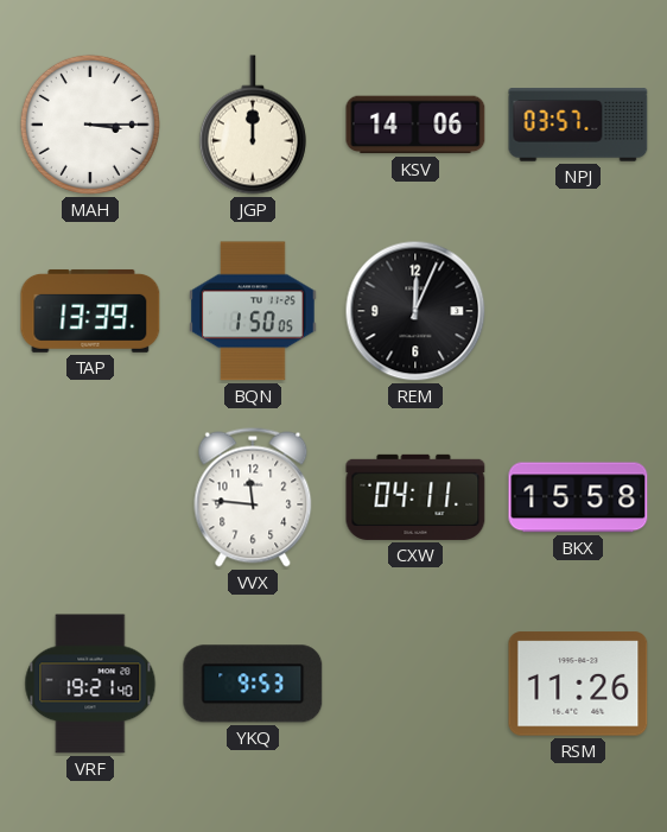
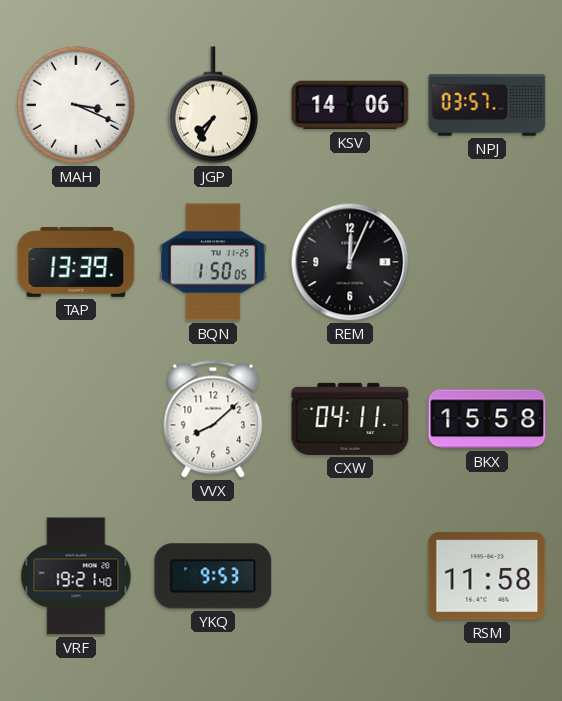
MAH: 3:15 -> 3:19 (76, 105)
JGP: 12:00 -> 7:35 (213, 105)
VVX: 11:46 -> 8:08 (213, 419)
RSM: 11:26 -> 11:58 (487, 576)
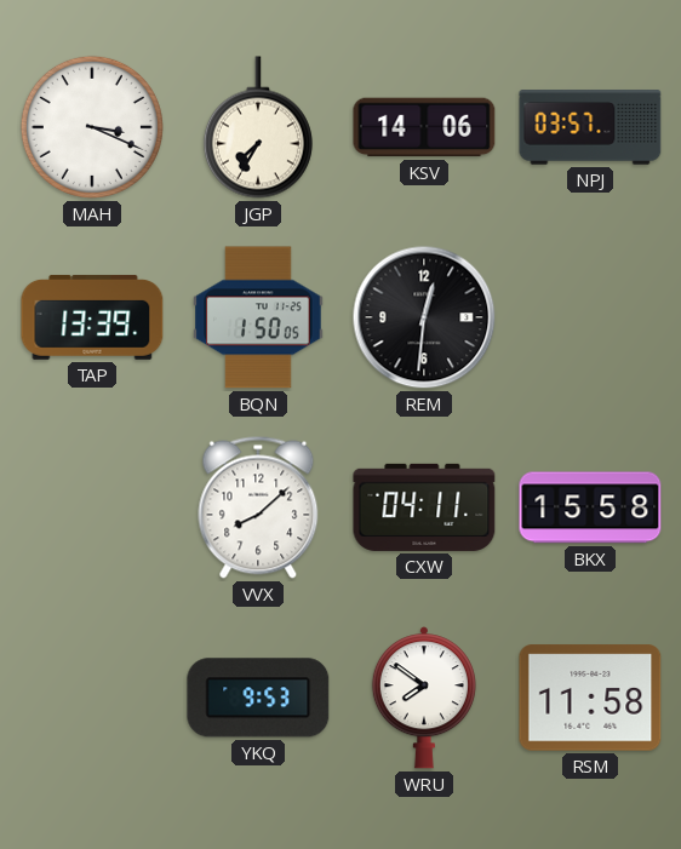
REM: 12:04 -> 12:31 (424, 317)
VRF: 19:21 -> none (76, 576)
WRU: none -> 7:51 (424, 698)
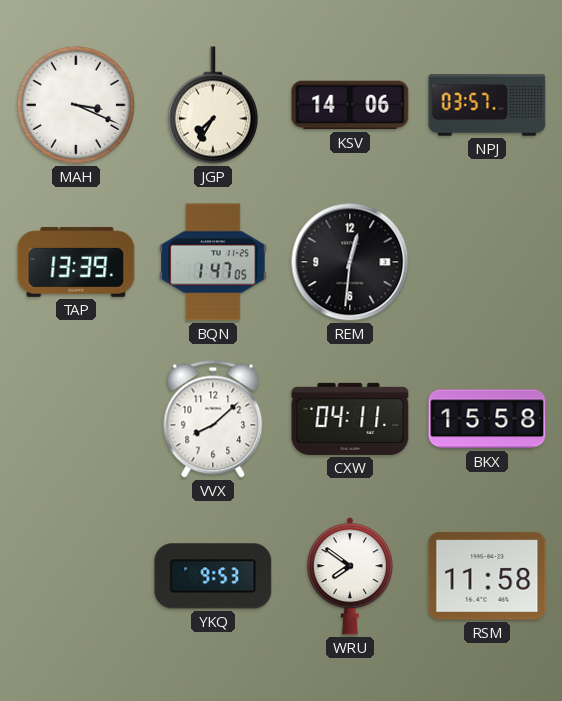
BQN: 1:50 -> 1:47 (213, 262)
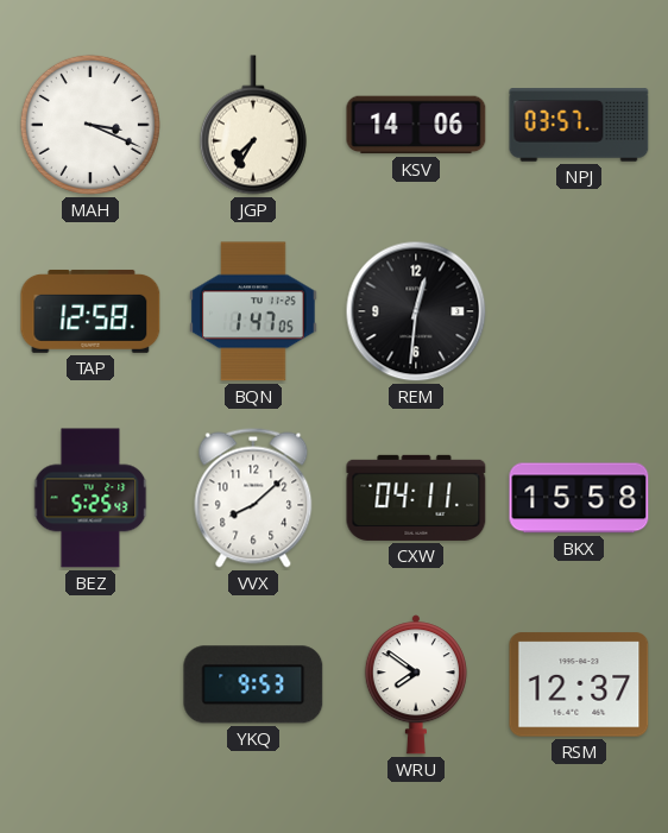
TAP: 13:39 -> 12:58 (90, 311)
BEZ: none -> 5:25 (90, 498)
RSM: 11:58 -> 12:37 (579, 684)
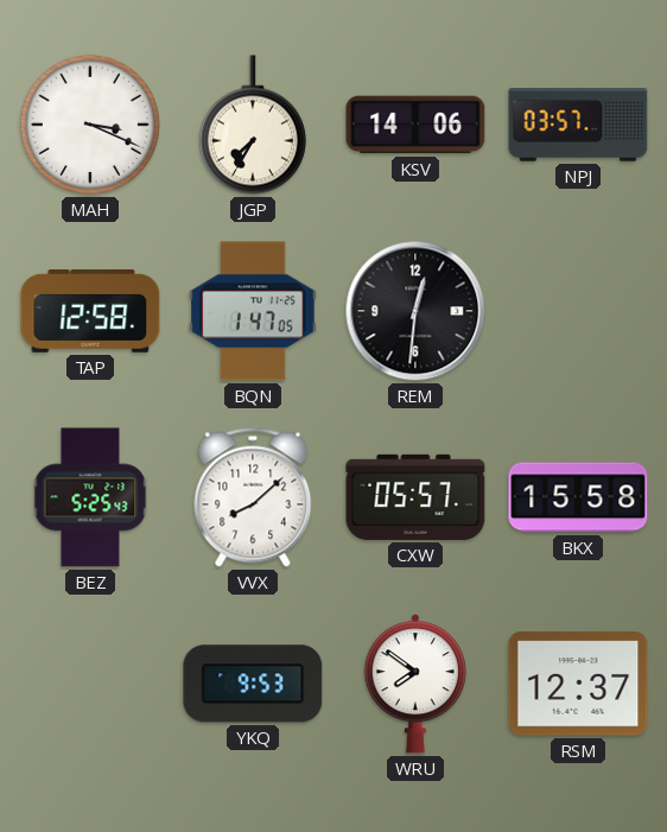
CXW: 04:11 -> 05:57 (415, 497)
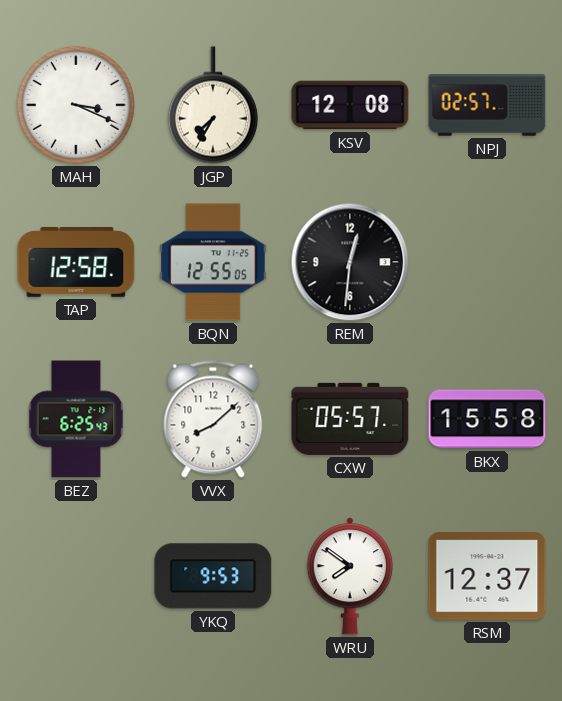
KSV: 14:06 -> 12:08 (350, 105)
NPJ: 03:57 -> 02:57 (487, 105)
BQN: 1:47 -> 12:55 (213, 262)
BEZ: 5:25 -> 6:25 (76, 419)
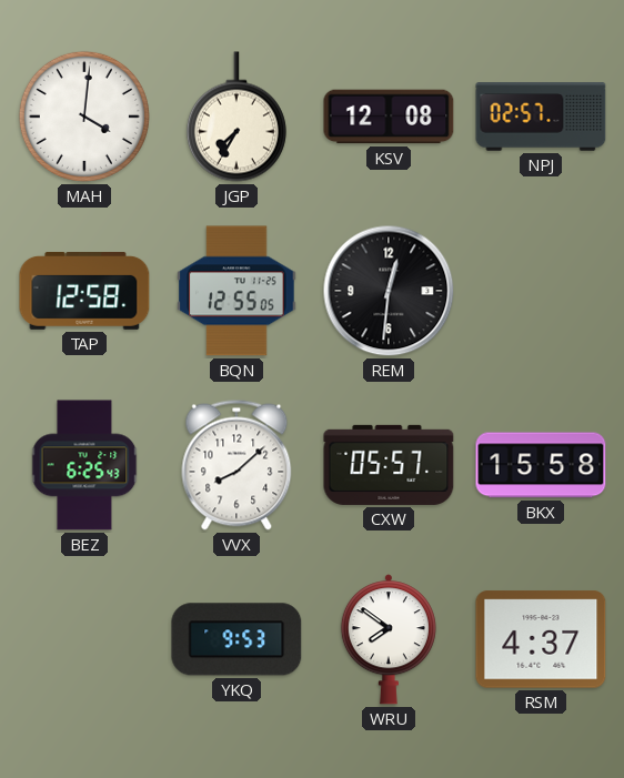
MAH: 3:19 -> 4:01 (84, 117)
RSM: 12:37 -> 4:37 (541, 639)
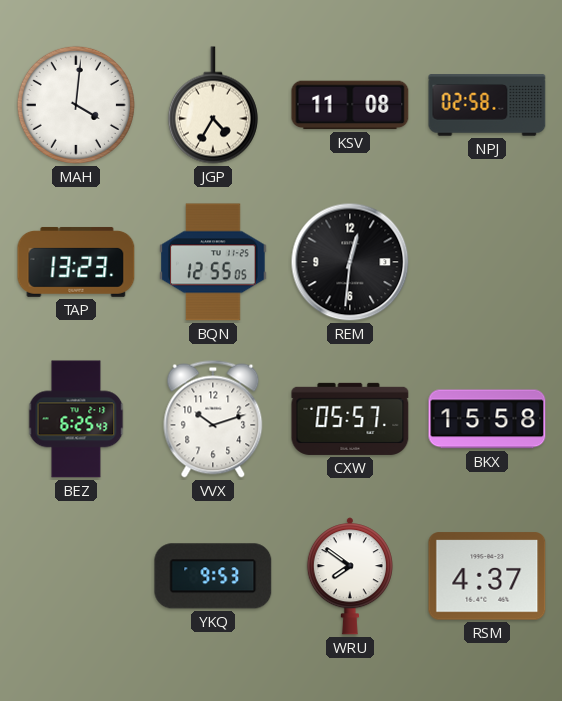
JGP: 7:35 -> 4:35 (213, 105)
KSV: 12:08 -> 11:08 (350, 105)
NPJ: 02:57 -> 02:58 (487, 105)
TAP: 12:58 -> 13:23 (76, 262)
VVX: 8:08 -> 10:12 (213, 419)
